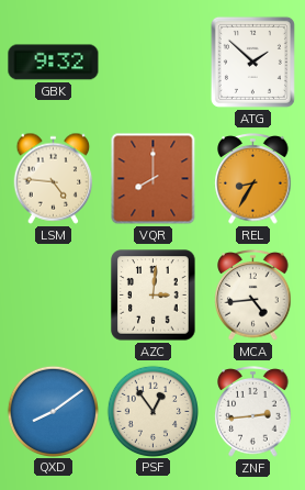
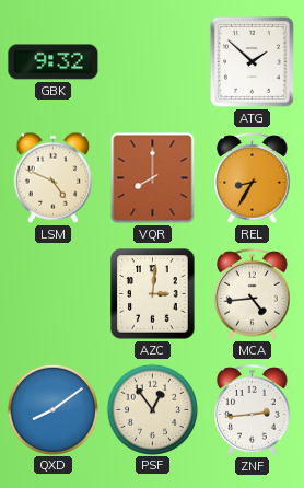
LSM: 4:46 -> 4:49 (54, 177)
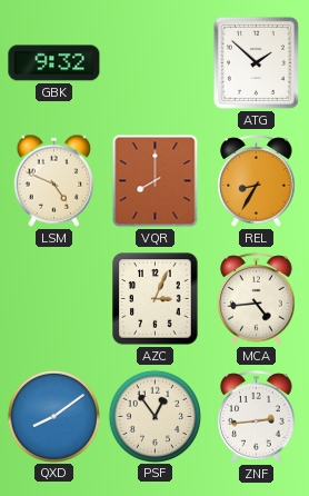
AZC: 3:01 -> 3:04 (156, 299)
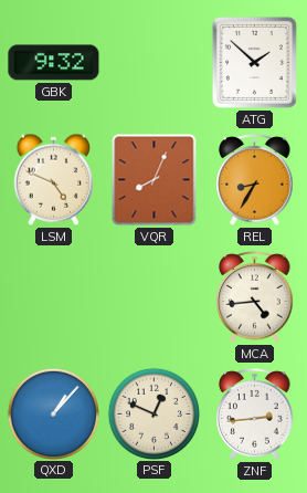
VQR: 8:00 -> 8:04 (155, 180)
AZC: 3:04 -> none (156, 299)
QXD: 8:09 -> 1:07 (53, 413)
PSF: 12:54 -> 12:49 (153, 413)
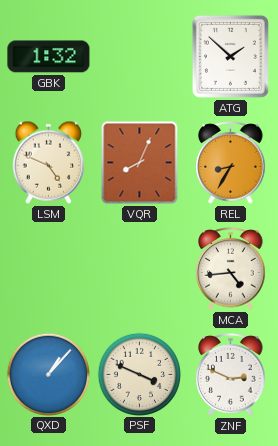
GBK: 9:32 -> 1:32 (49, 57)
PSF: 12:49 -> 3:49 (139, 374)
ZNF: 2:44 -> 2:49 (231, 375)
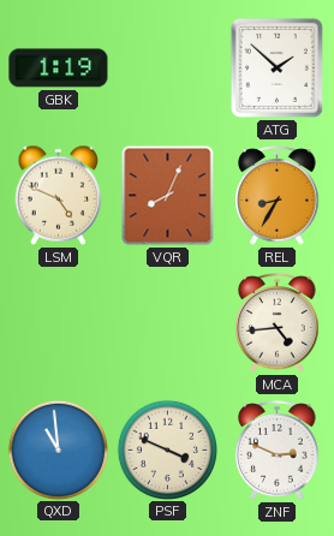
GBK: 1:32 -> 1:19 (59, 69)
QXD: 1:07 -> 10:59 (58, 449)
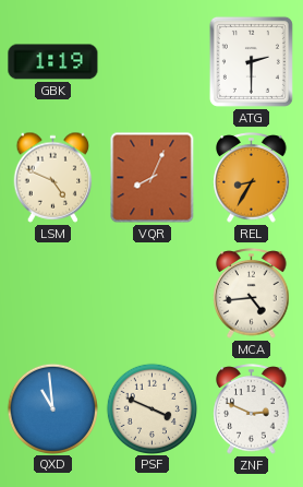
ATG: 1:52 -> 2:30 (251, 61)
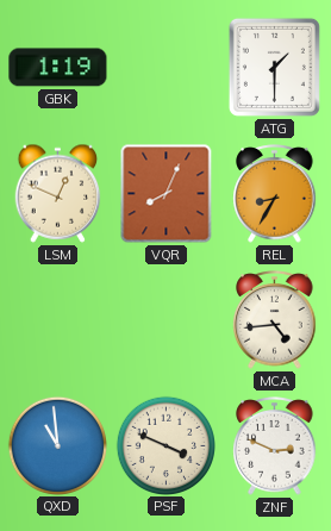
ATG: 2:30 -> 1:30 (274, 67)
LSM: 4:49 -> 12:49 (58, 193)
